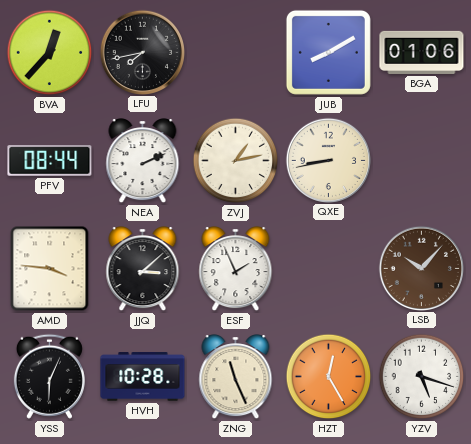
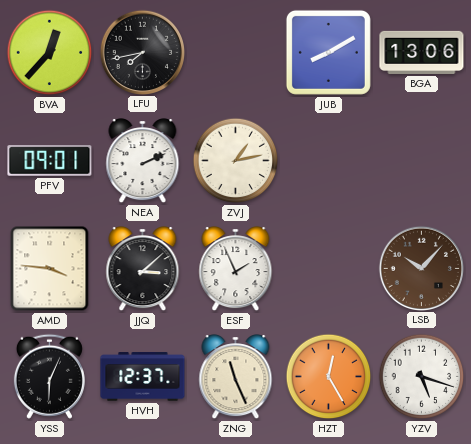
BGA: 01:06 -> 13:06 (422, 52)
PFV: 08:44 -> 09:01 (50, 161)
QXE: 8:43 -> none (328, 160)
HVH: 10:28 -> 12:37 (143, 377)
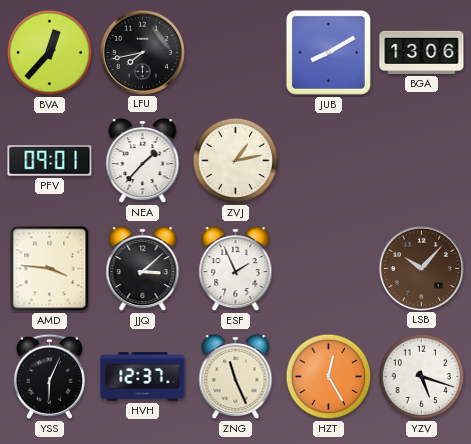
NEA: 2:11 -> 1:37 (143, 161)
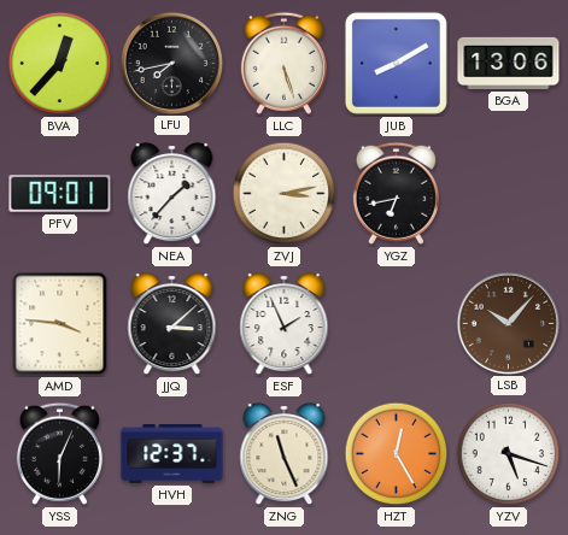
LLC: none -> 5:27 (283, 63)
ZVJ: 1:13 -> 3:13 (285, 194)
YGZ: none -> 6:43 (396, 193)
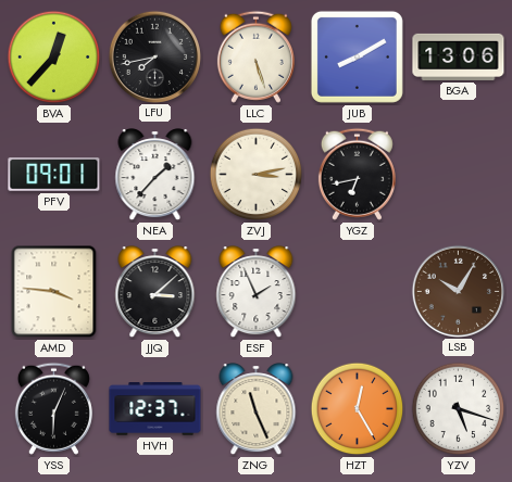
LSB: 10:07 -> 10:05 (458, 291)
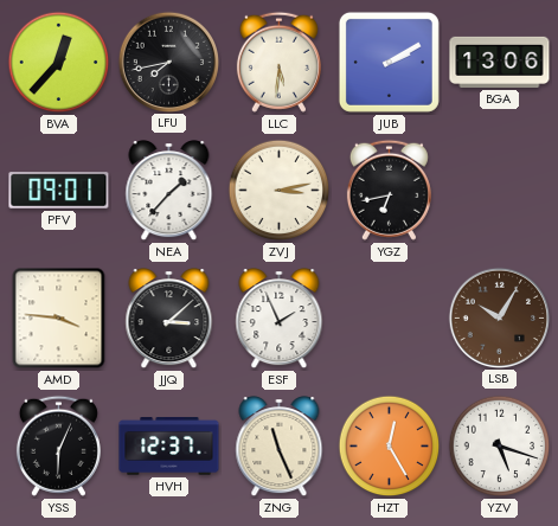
LLC: 5:27 -> 5:31 (278, 62)
JUB: 8:10 -> 2:10 (389, 62)
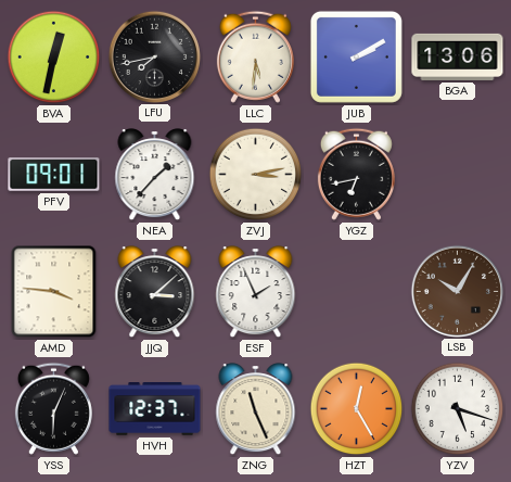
BVA: 12:37 -> 12:32 (54, 58)
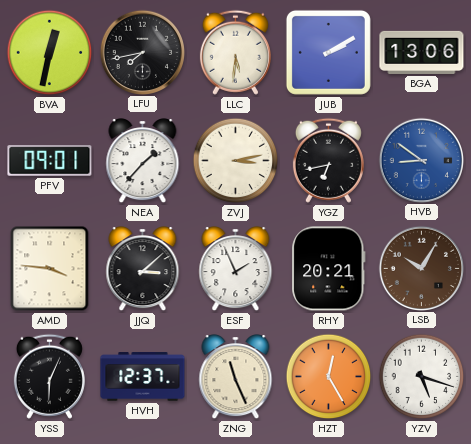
HVB: none -> 8:51 (421, 160)
RHY: none -> 20:21 (329, 269)
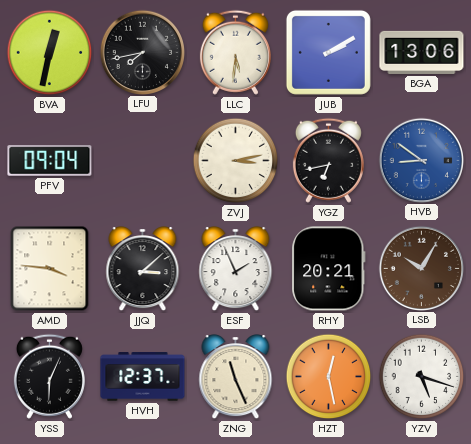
PFV: 09:01 -> 09:04 (50, 161)
NEA: 1:37 -> none (143, 161)
HZT: 12:25 -> 12:28 (329, 377)
